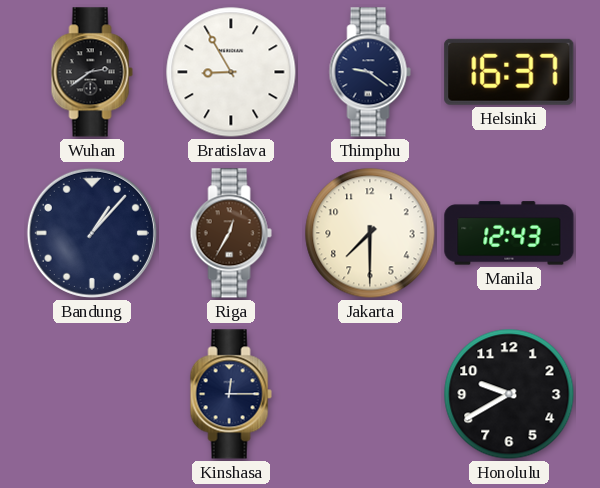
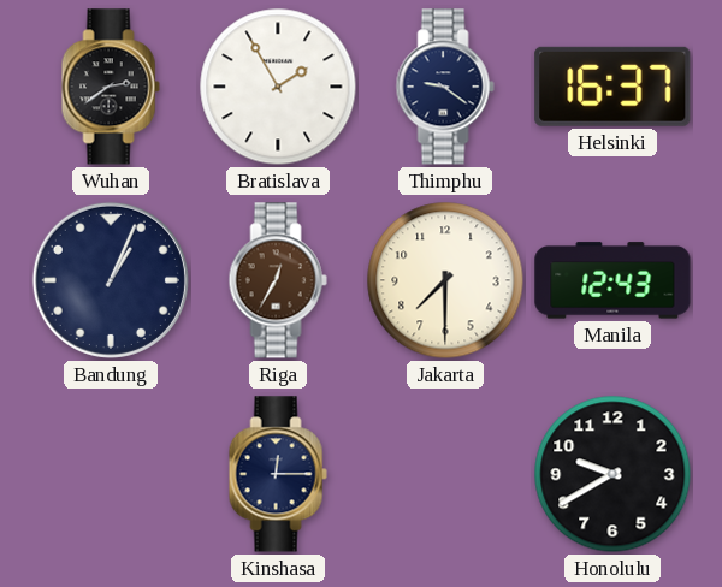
Bratislava: 8:55 -> 1:55 (278, 87)
Bandung: 1:07 -> 1:04 (111, 280)
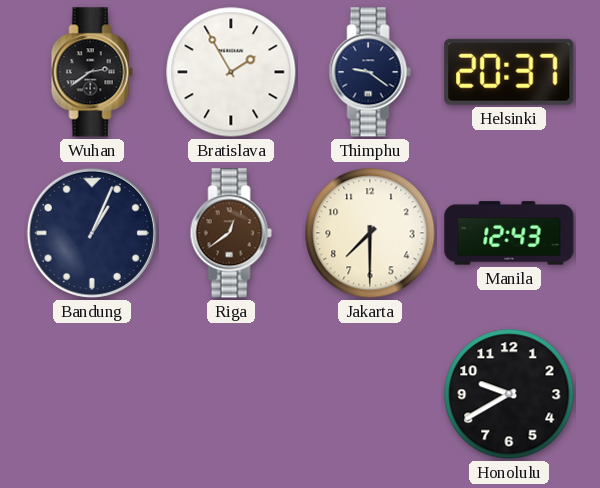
Helsinki: 16:37 -> 20:37 (509, 72)
Riga: 12:35 -> 12:39 (231, 233)
Kinshasa: 12:15 -> none (278, 474)
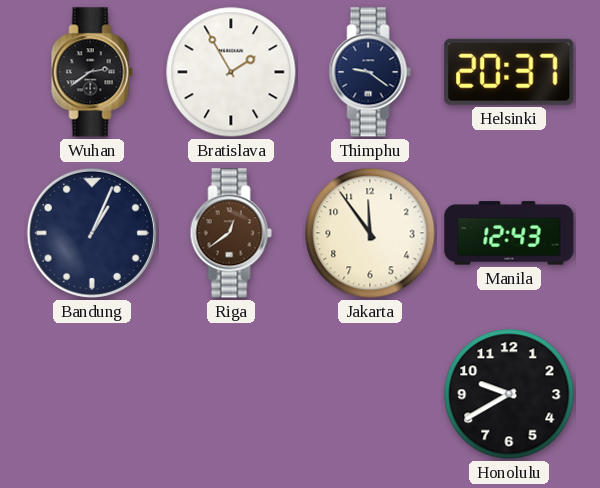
Jakarta: 7:30 -> 11:54 (370, 233)
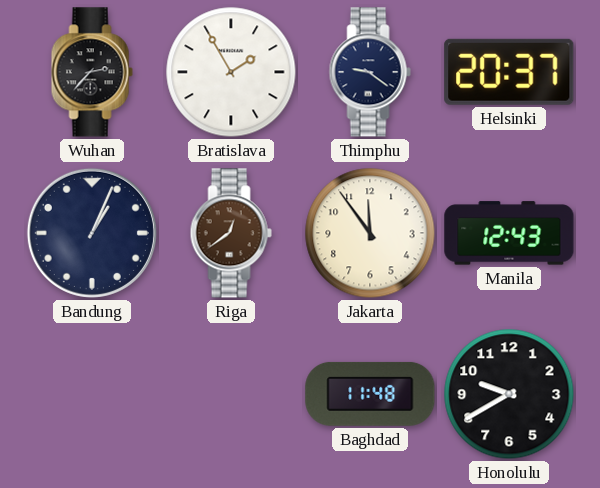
Wuhan: 2:39 -> 2:37 (92, 72)
Baghdad: none -> 11:48 (370, 394)
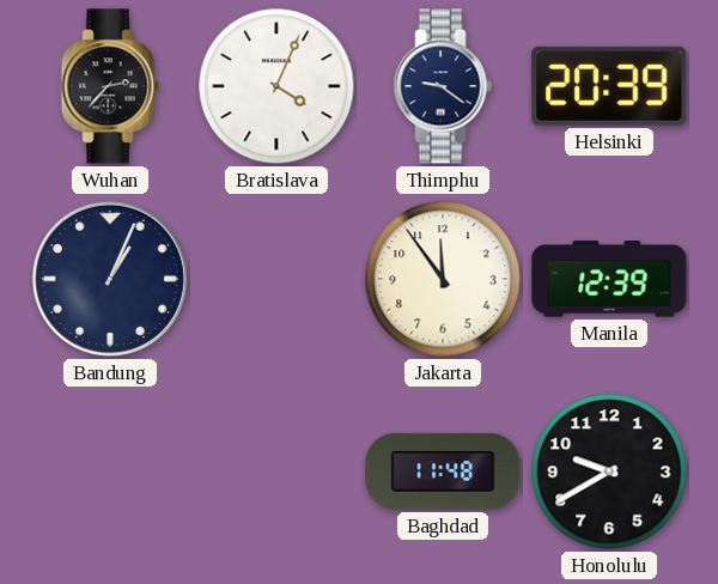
Bratislava: 1:55 -> 4:04 (276, 86)
Helsinki: 20:37 -> 20:39 (609, 86)
Riga: 12:39 -> none (231, 233)
Manila: 12:43 -> 12:39 (609, 279)
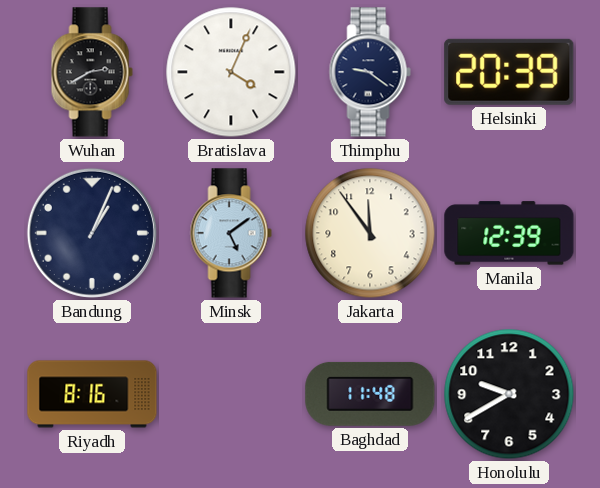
Wuhan: 2:37 -> 2:40 (92, 72)
Minsk: none -> 5:09 (231, 233)
Riyadh: none -> 8:16 (92, 394)
